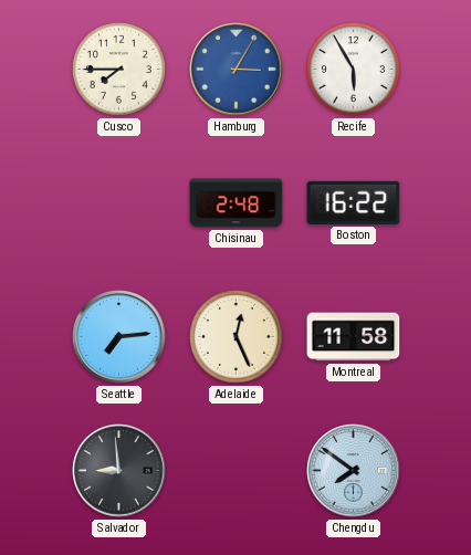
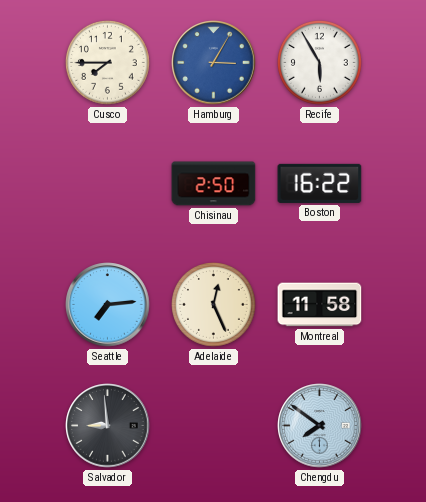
Chisinau: 2:48 -> 2:50 (214, 184)
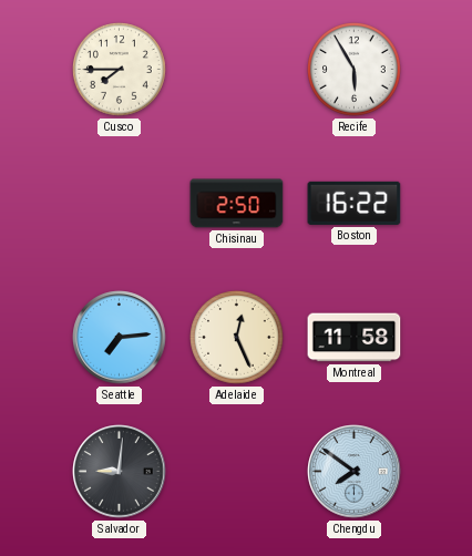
Hamburg: 3:05 -> none (214, 63)
Salvador: 8:59 -> 9:01 (120, 472)
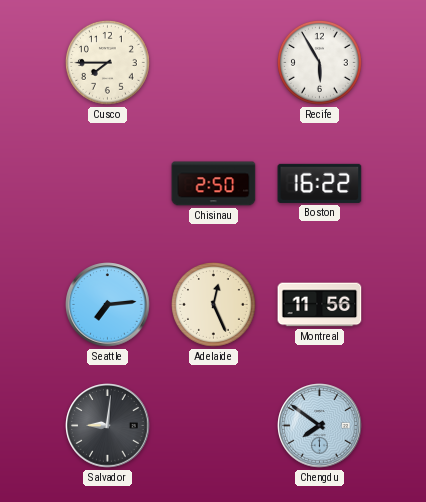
Montreal: 11:58 -> 11:56 (320, 305)
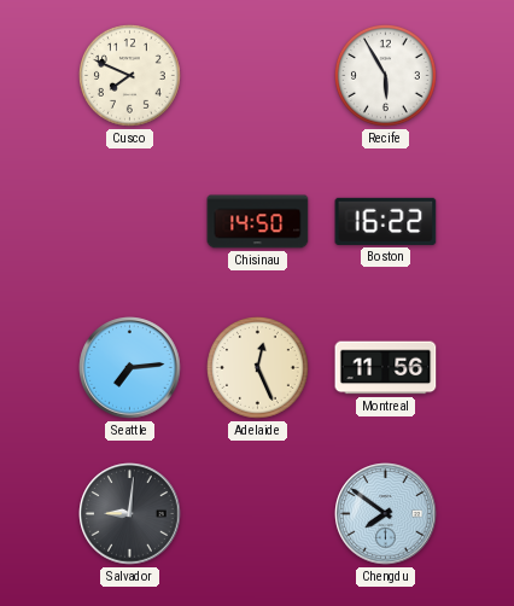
Cusco: 7:45 -> 7:49 (130, 76)
Chisinau: 2:50 -> 14:50 (258, 222)
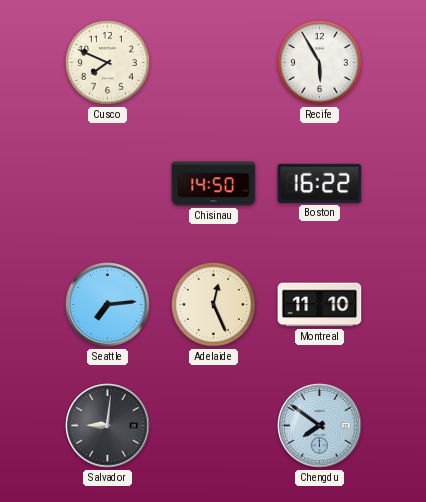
Montreal: 11:56 -> 11:10 (320, 305)
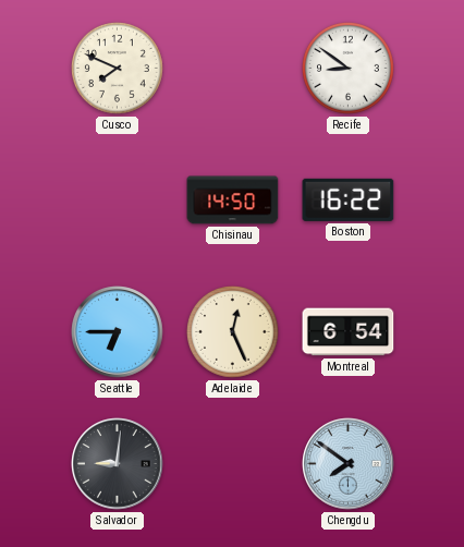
Recife: 5:55 -> 8:51 (349, 69)
Seattle: 7:14 -> 6:45 (118, 332)
Montreal: 11:10 -> 6:54 (349, 332)
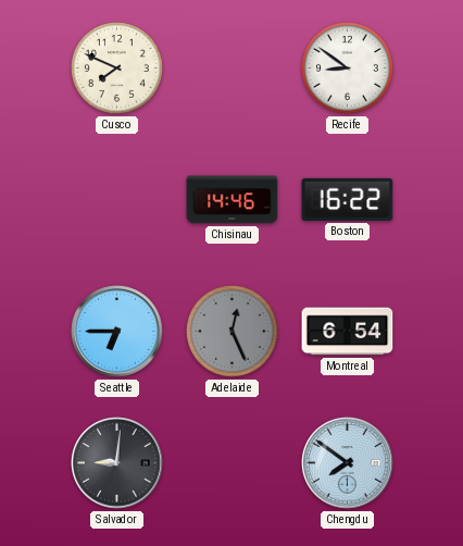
Chisinau: 14:50 -> 14:46 (233, 200)
Adelaide dial: cream -> grey (233, 332)
